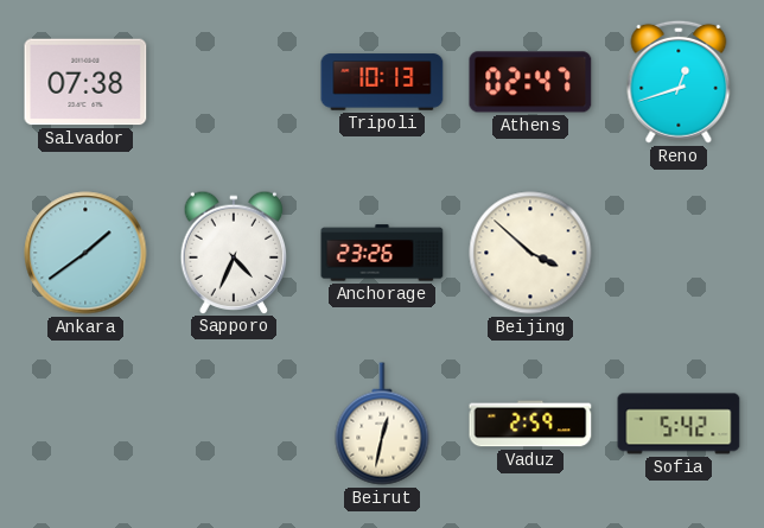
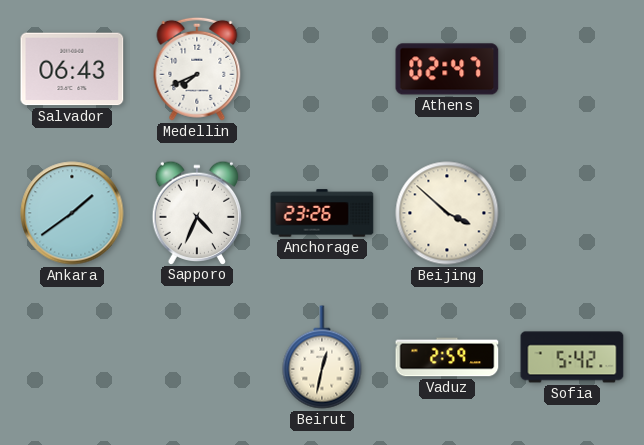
Salvador: 07:38 -> 06:43 (72, 69)
Medellin: none -> 7:41 (197, 69)
Tripoli: 10:13 -> none (382, 82)
Reno: 12:42 -> none (679, 82)
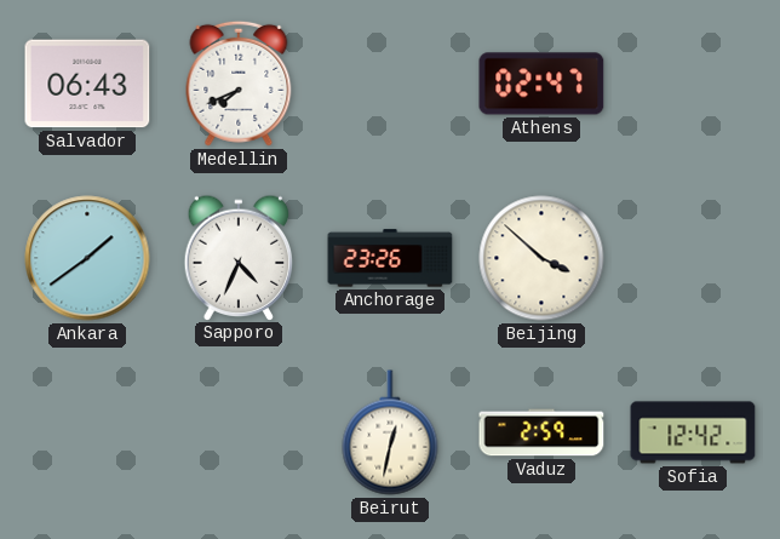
Sofia: 5:42 -> 12:42 (693, 432)
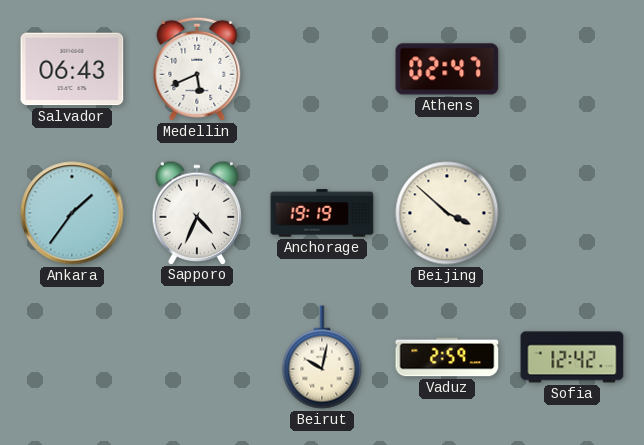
Medellin: 7:41 -> 5:41 (197, 69)
Ankara: 1:39 -> 1:36 (72, 213)
Anchorage: 23:26 -> 19:19 (322, 213)
Beirut: 12:32 -> 10:02 (322, 357)
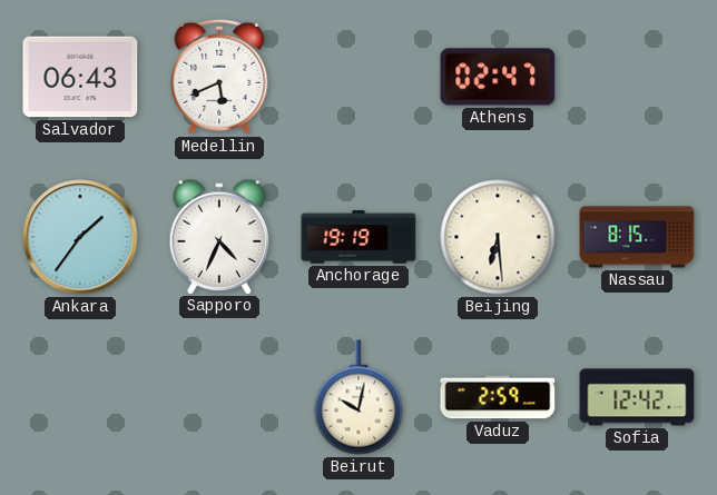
Beijing: 3:52 -> 6:29 (498, 237)
Nassau: none -> 8:15 (637, 237)
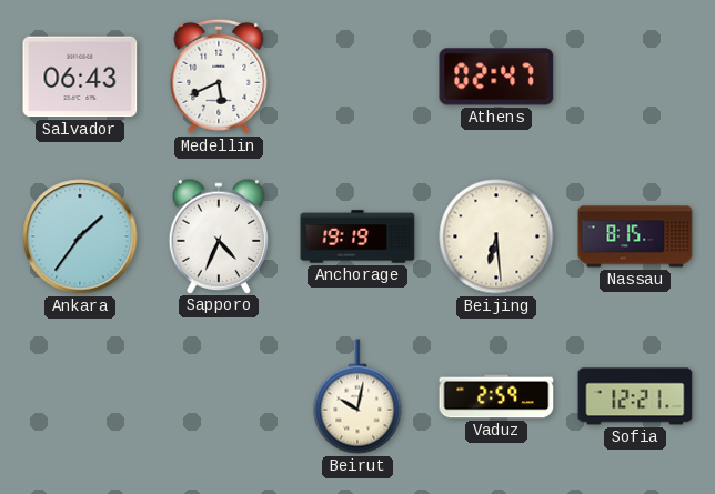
Sofia: 12:42 -> 12:21 (635, 396)
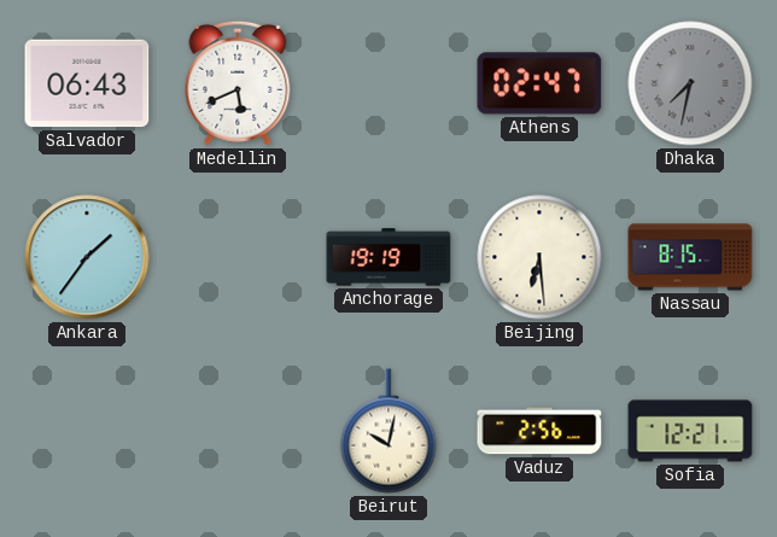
Dhaka: none -> 7:32 (690, 83)
Sapporo: 4:34 -> none (219, 235)
Vaduz: 2:59 -> 2:56 (539, 431)
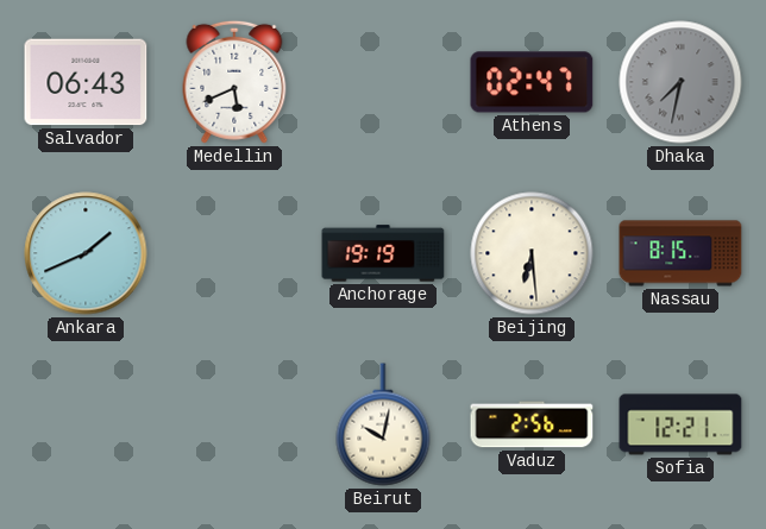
Ankara: 1:36 -> 1:41 (86, 253)
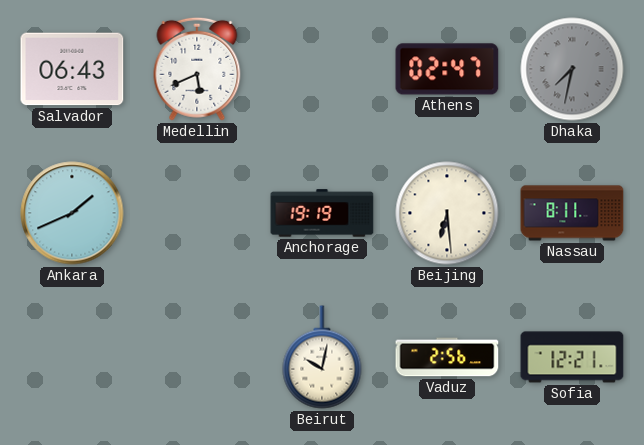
Nassau: 8:15 -> 8:11 (572, 213)
